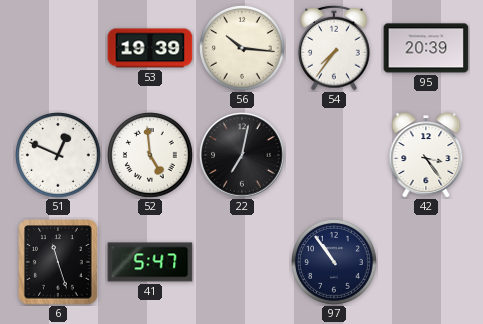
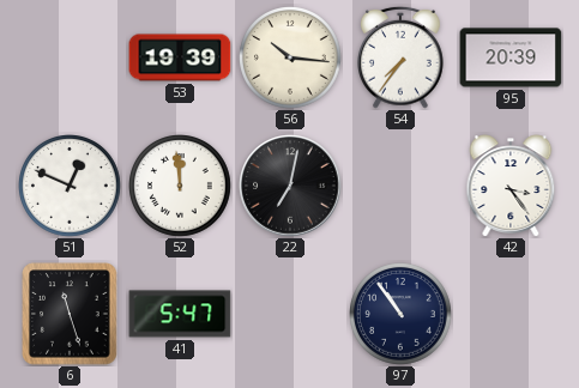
52: 4:59 -> 11:59 (181, 187)
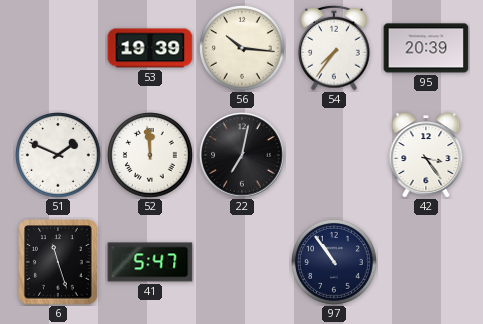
51: 12:49 -> 1:49 (59, 156)
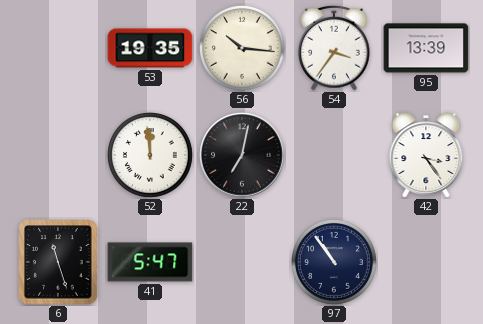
53: 19:39 -> 19:35 (150, 48)
54: 7:36 -> 3:36 (335, 48)
95: 20:39 -> 13:39 (426, 48)
51: 1:49 -> none (59, 156)
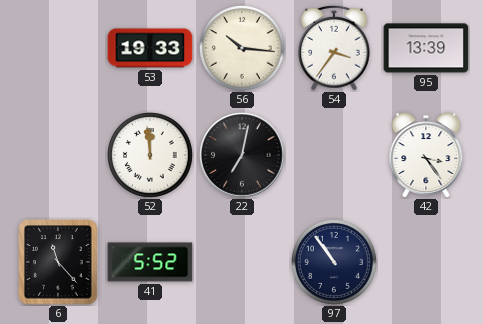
53: 19:35 -> 19:33 (150, 48)
6: 11:27 -> 11:23 (58, 262)
41: 5:47 -> 5:52 (150, 262)
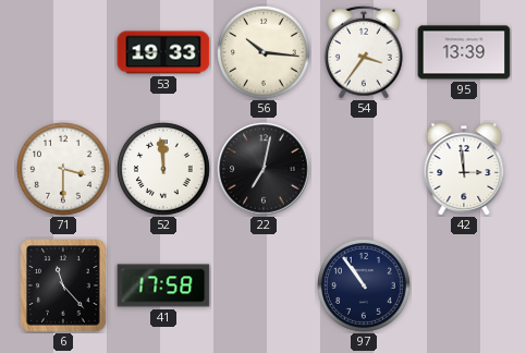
71: none -> 3:30 (64, 170)
42: 3:24 -> 2:59 (464, 169)
41: 5:52 -> 17:58 (163, 285)
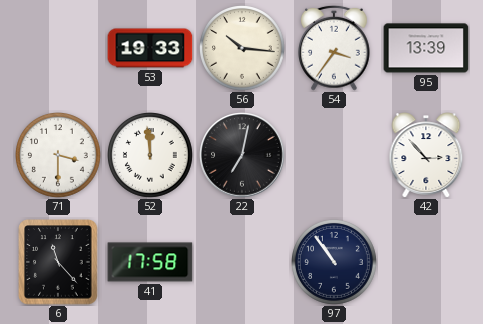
42: 2:59 -> 2:53 (426, 155)
